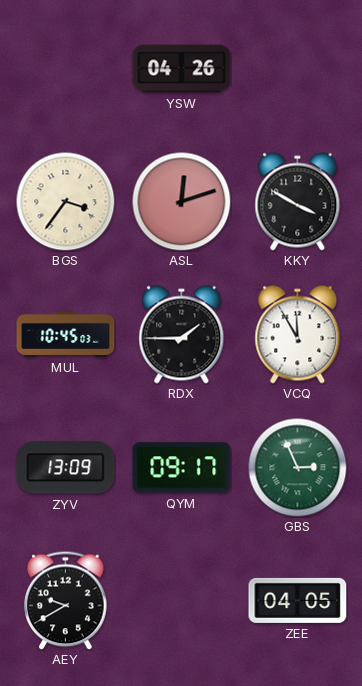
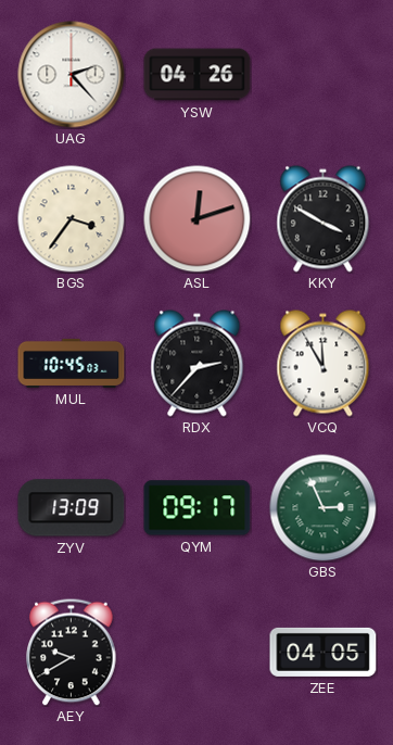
UAG: none -> 2:23 (72, 75)
RDX: 1:45 -> 2:37 (198, 364)
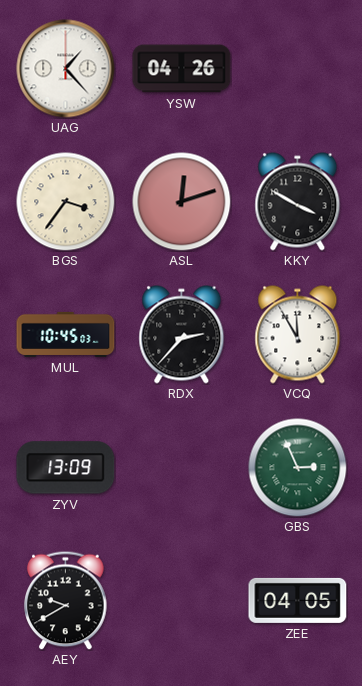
UAG: 2:23 -> 1:23 (66, 69)
QYM: 09:17 -> none (198, 508)
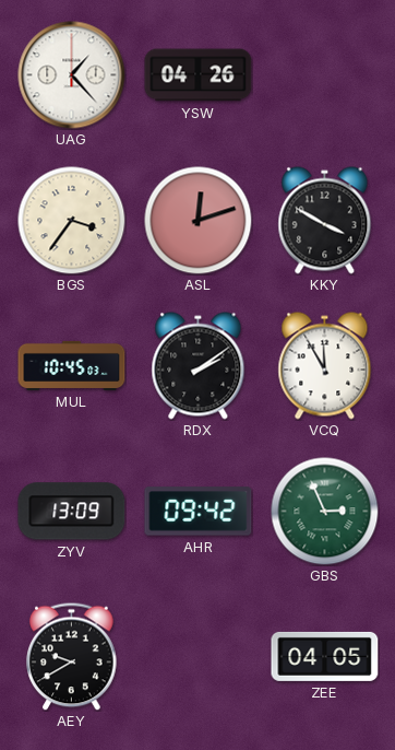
RDX: 2:37 -> 2:09 (199, 366)
AHR: none -> 09:42 (199, 512)
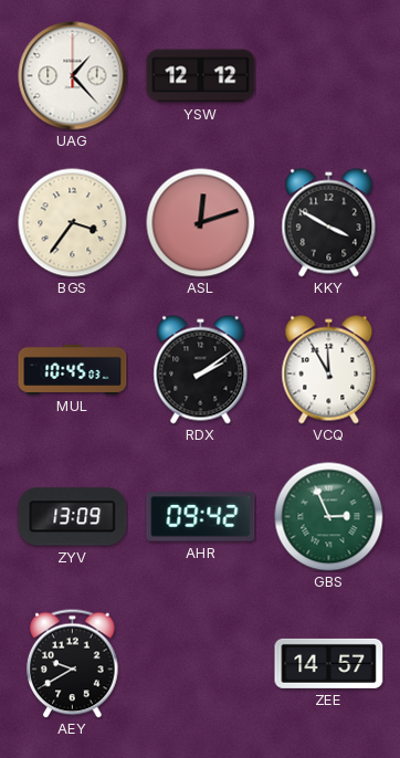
YSW: 04:26 -> 12:12 (201, 76)
ZEE: 04:05 -> 14:57 (329, 663)
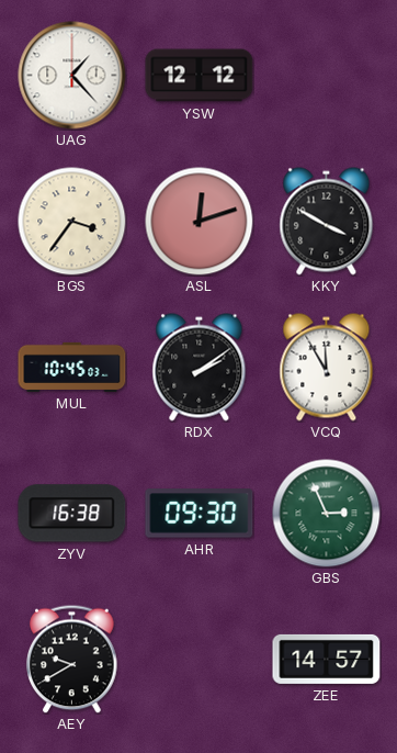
ZYV: 13:09 -> 16:38 (72, 514)
AHR: 09:42 -> 09:30 (200, 514)
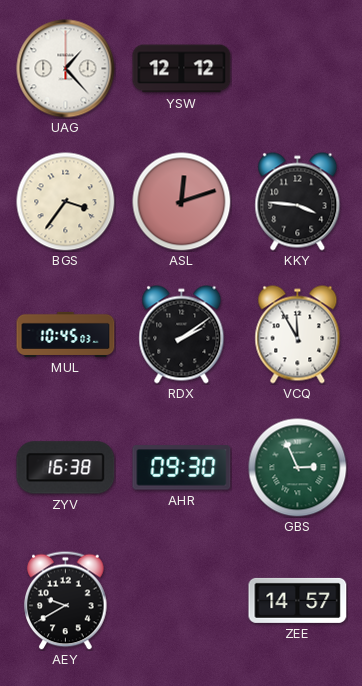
KKY: 3:50 -> 3:46 (298, 202)
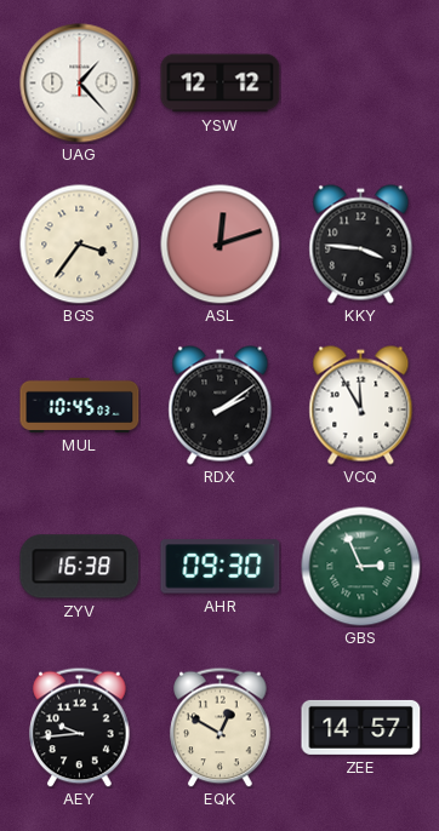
AEY: 9:40 -> 9:44 (80, 727)
EQK: none -> 12:50 (221, 727)
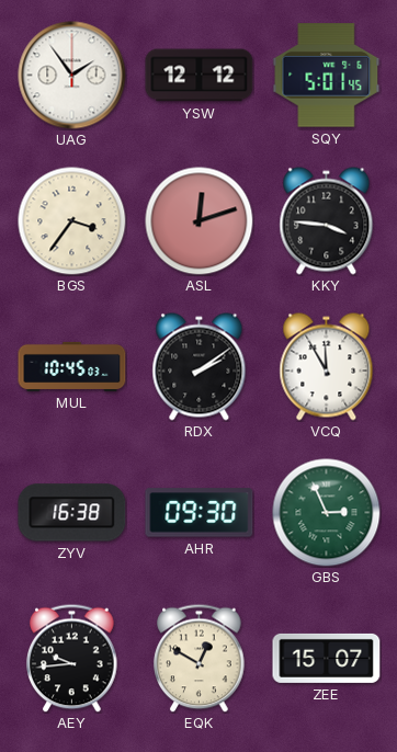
UAG: 1:23 -> 1:54 (72, 76)
SQY: none -> 5:01 (327, 76)
ZEE: 14:57 -> 15:07 (327, 658)
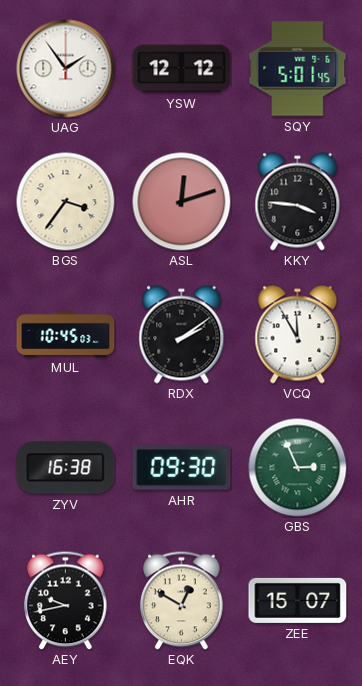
AEY: 9:44 -> 9:43 (66, 600)
